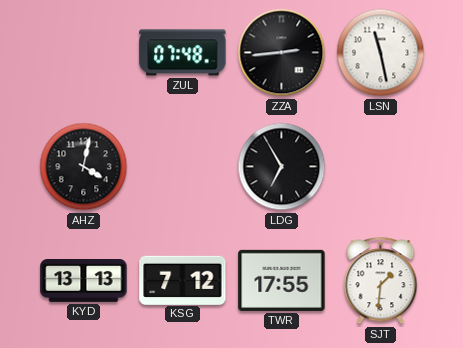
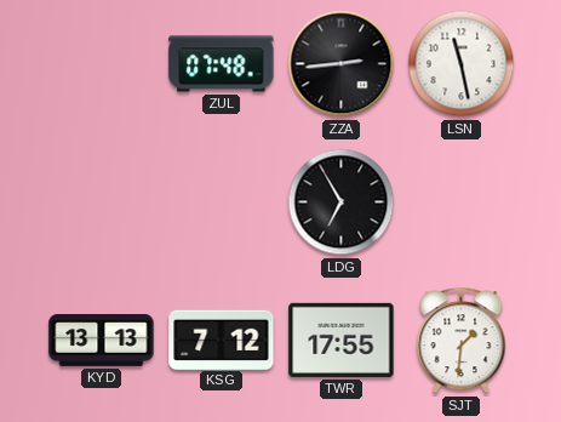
AHZ: 4:02 -> none (84, 167)
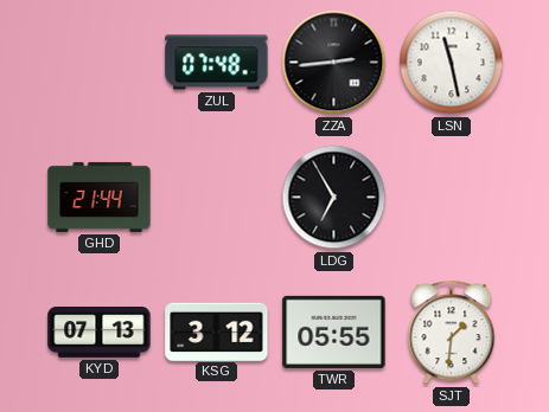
GHD: none -> 21:44 (100, 197)
KYD: 13:13 -> 07:13 (100, 333)
KSG: 7:12 -> 3:12 (217, 331)
TWR: 17:55 -> 05:55 (334, 331)
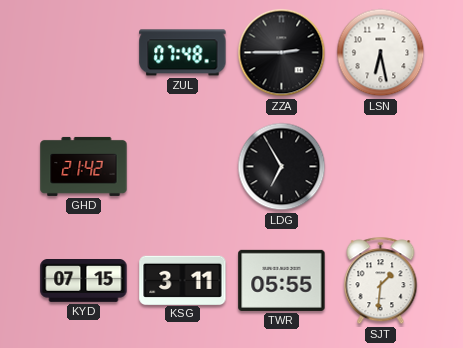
ZZA: 2:44 -> 2:45 (282, 53)
LSN: 11:28 -> 6:28 (381, 53)
GHD: 21:44 -> 21:42 (84, 166)
KYD: 07:13 -> 07:15 (84, 281)
KSG: 3:12 -> 3:11 (183, 280)
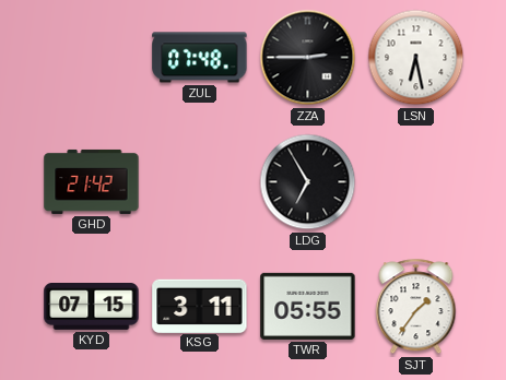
SJT: 1:31 -> 1:36 (416, 307)
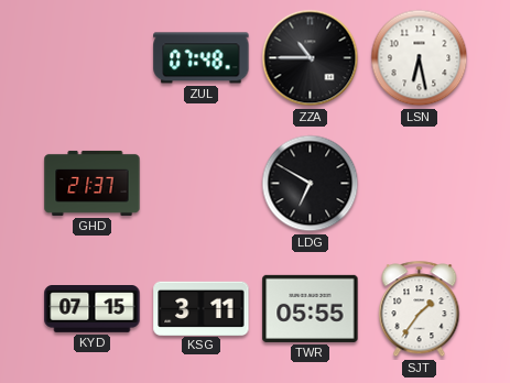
ZZA: 2:45 -> 10:45 (311, 58)
GHD: 21:42 -> 21:37 (93, 183)
LDG: 6:55 -> 6:50 (311, 184)
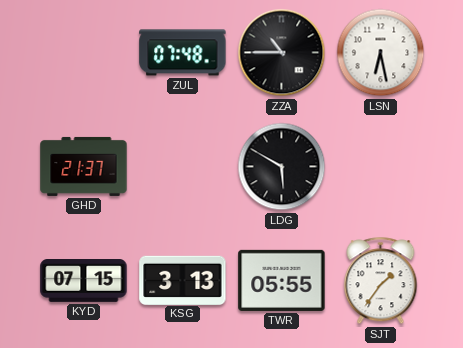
LDG: 6:50 -> 5:50 (282, 167)
KSG: 3:11 -> 3:13 (183, 280)
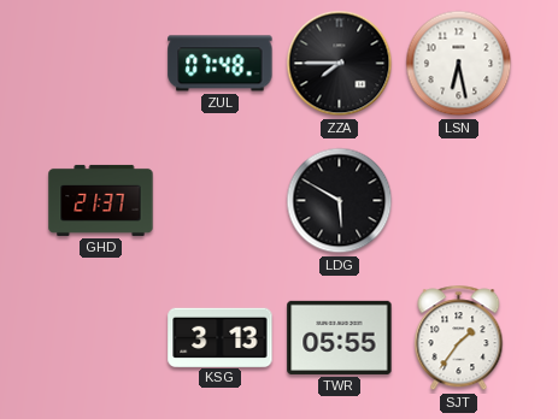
ZZA: 10:45 -> 7:45 (340, 64)
KYD: 07:15 -> none (84, 281)
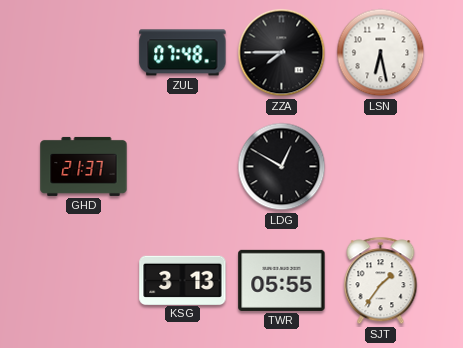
LDG: 5:50 -> 12:50 (282, 167)
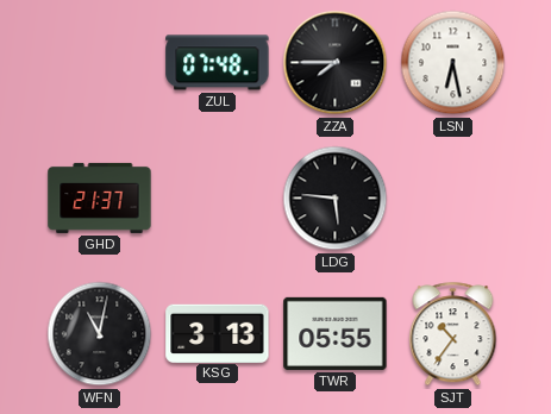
LDG: 12:50 -> 5:46 (336, 199)
WFN: none -> 11:02 (100, 334)
SJT: 1:36 -> 10:36 (453, 334)
